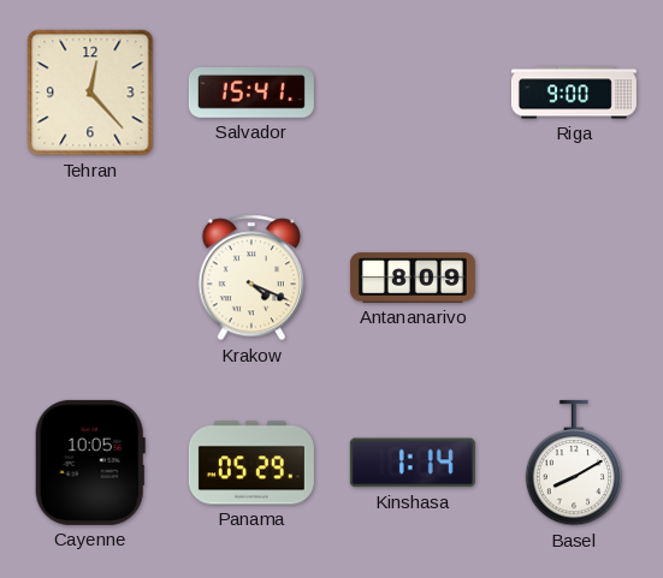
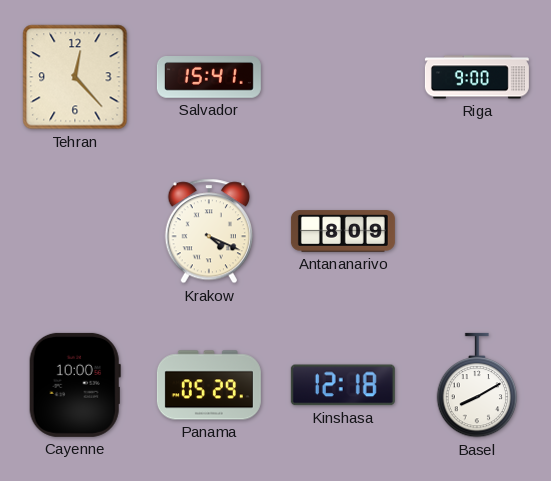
Cayenne: 10:05 -> 10:00 (75, 385)
Kinshasa: 1:14 -> 12:18 (343, 385)
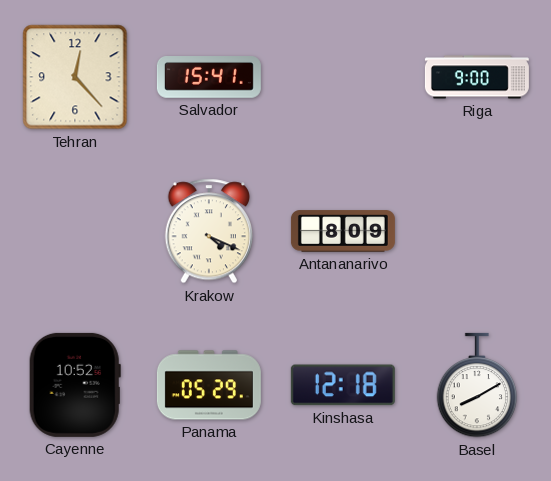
Cayenne: 10:00 -> 10:52 (75, 385)
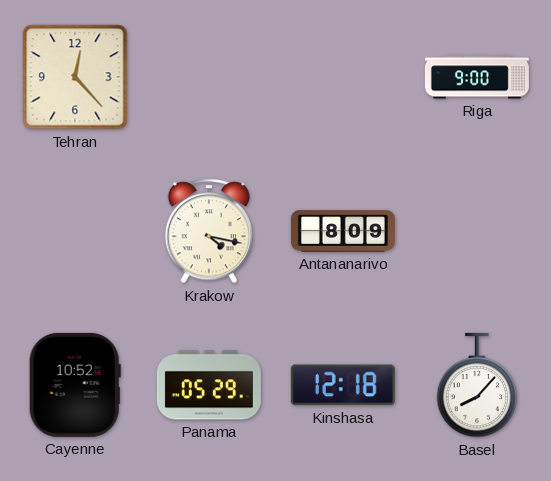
Salvador: 15:41 -> none (209, 78)
Krakow: 4:19 -> 4:17 (208, 231)
Basel: 8:10 -> 8:07 (477, 385)
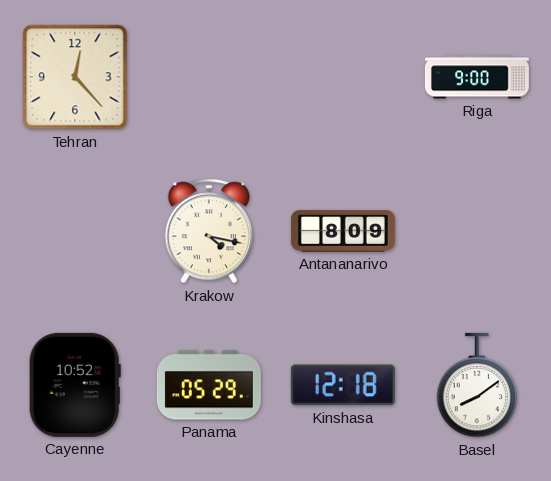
Basel: 8:07 -> 8:09 (477, 385)
